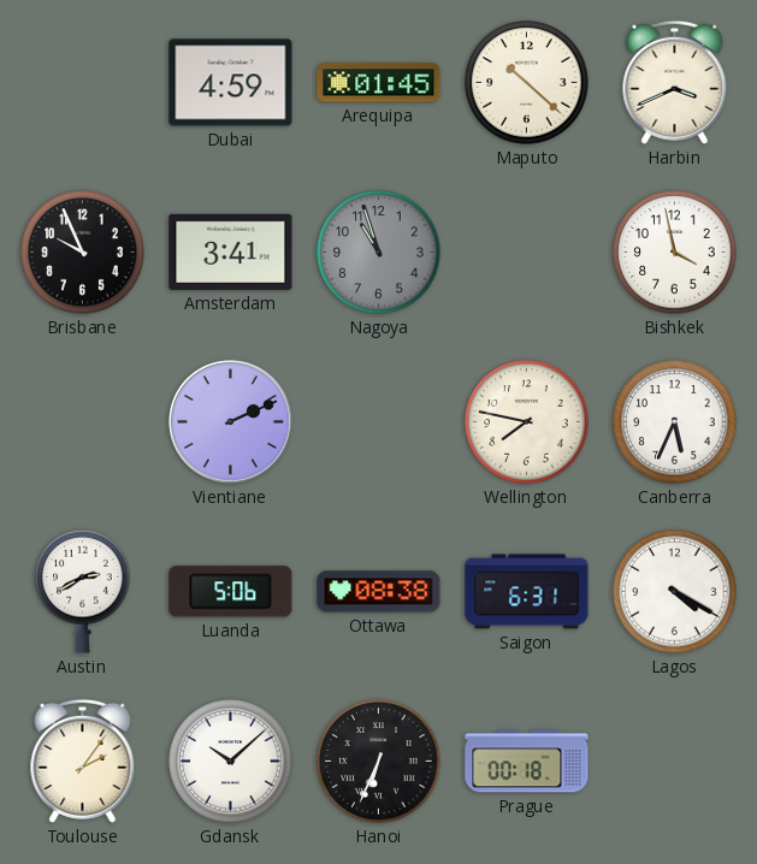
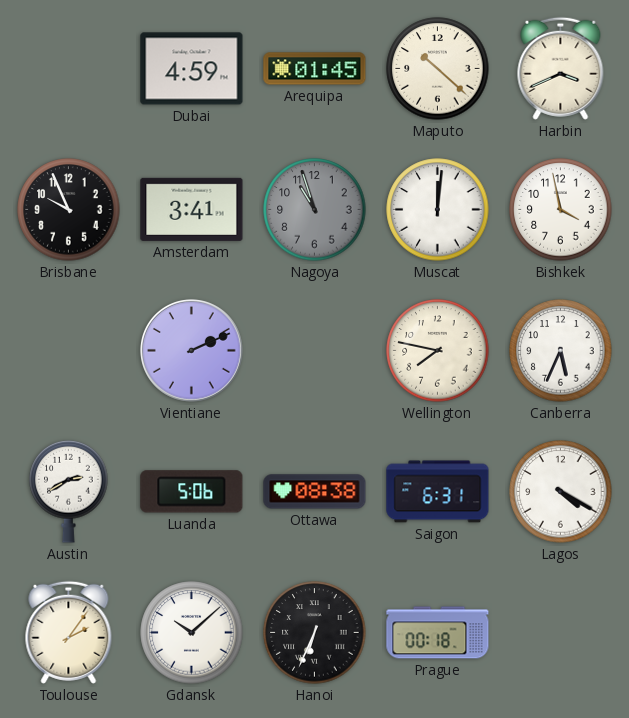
Muscat: none -> 12:01 (438, 210)
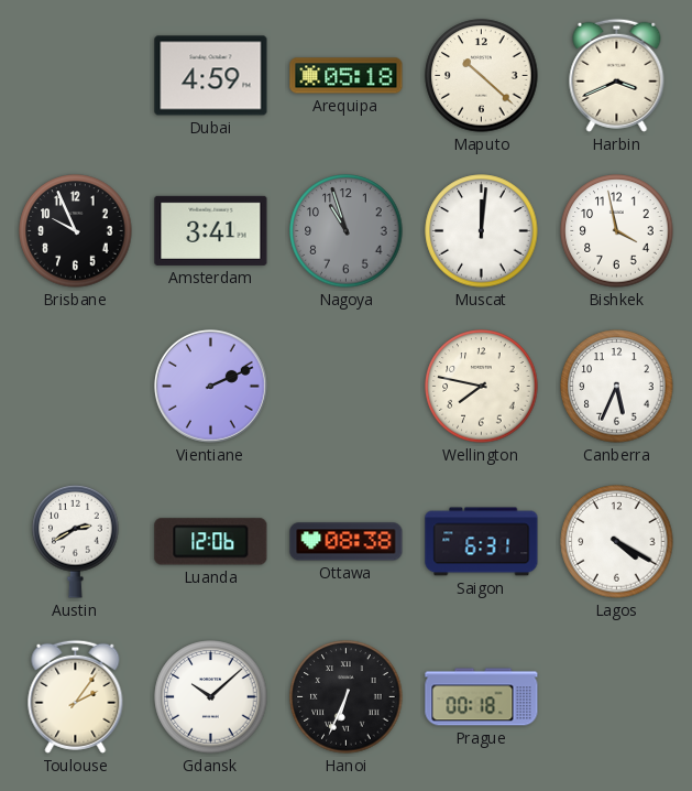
Arequipa: 01:45 -> 05:18 (347, 76)
Luanda: 5:06 -> 12:06 (211, 542)
